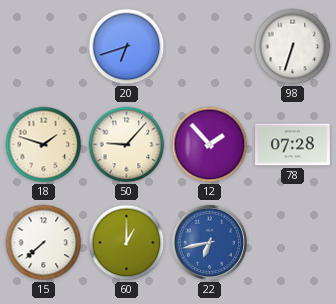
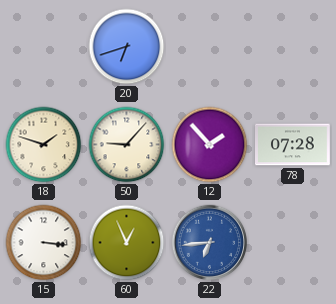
98: 6:33 -> none (293, 47)
15: 7:38 -> 3:16 (44, 243)
60: 1:00 -> 12:56 (127, 243)
22: 6:43 -> 6:44 (210, 243)
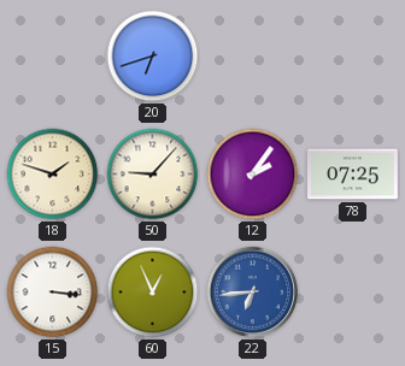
12: 1:53 -> 2:06 (253, 175)
78: 07:28 -> 07:25 (353, 175)
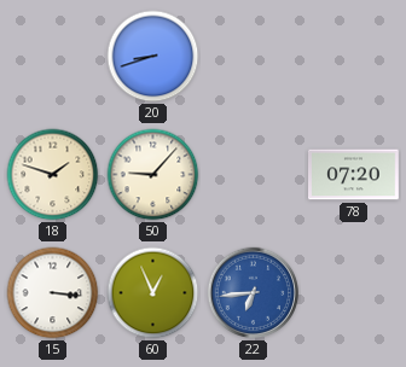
20: 6:42 -> 8:42 (153, 57)
12: 2:06 -> none (253, 175)
78: 07:25 -> 07:20 (354, 175)
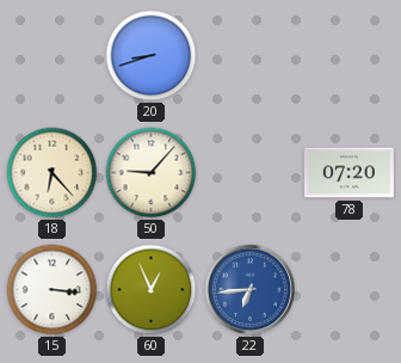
18: 1:48 -> 6:23 (53, 173)
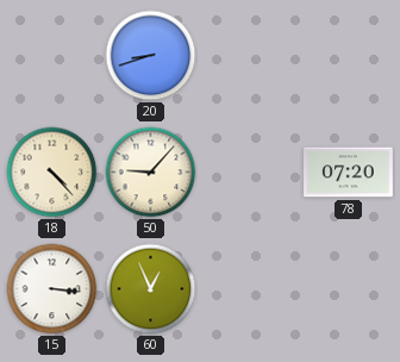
18: 6:23 -> 4:23 (52, 173)
22: 6:44 -> none (251, 290)
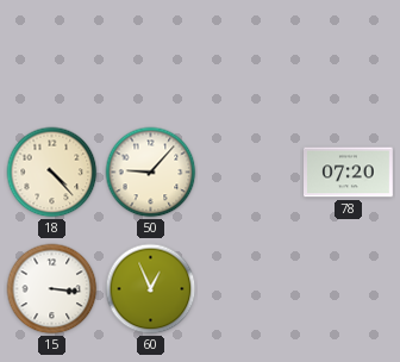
20: 8:42 -> none (151, 56)
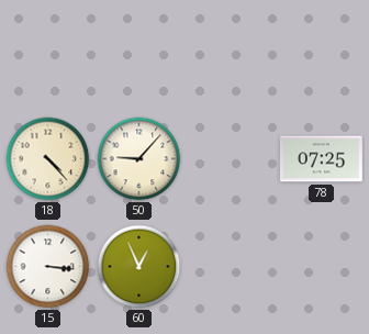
78: 07:20 -> 07:25 (322, 159)
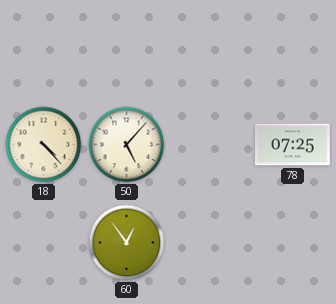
50: 9:07 -> 5:07 (127, 145)
15: 3:16 -> none (48, 267)
60: 12:56 -> 12:54 (127, 243)
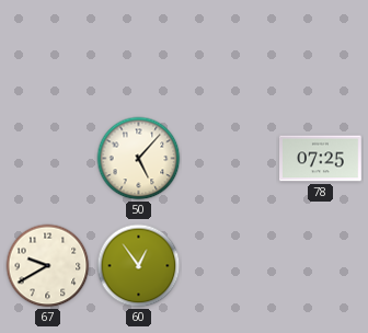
18: 4:23 -> none (44, 145)
67: none -> 9:40 (48, 266)
